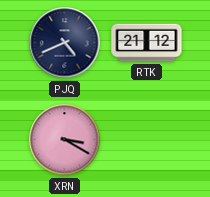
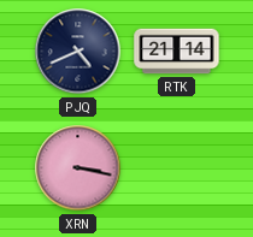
RTK: 21:12 -> 21:14 (177, 52)
XRN: 3:20 -> 3:17 (78, 168)
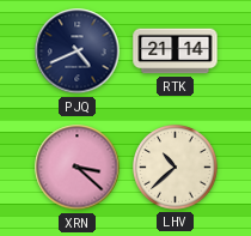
XRN: 3:17 -> 3:22 (78, 168)
LHV: none -> 10:38 (176, 168)
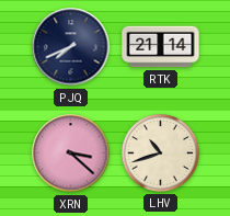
PJQ: 4:41 -> 7:41 (71, 47)
LHV: 10:38 -> 10:42 (161, 154)
